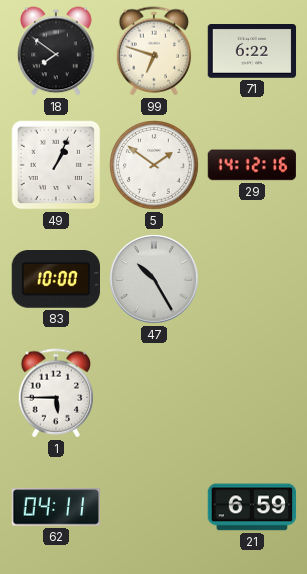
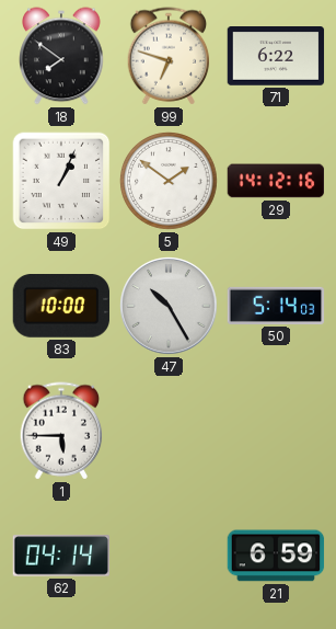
50: none -> 5:14 (276, 306)
62: 04:11 -> 04:14 (60, 556)
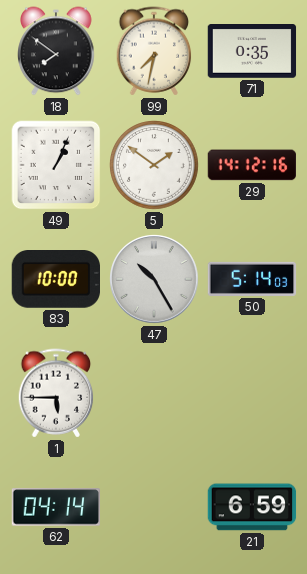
99: 6:48 -> 7:32 (154, 51)
71: 6:22 -> 0:35 (252, 52)
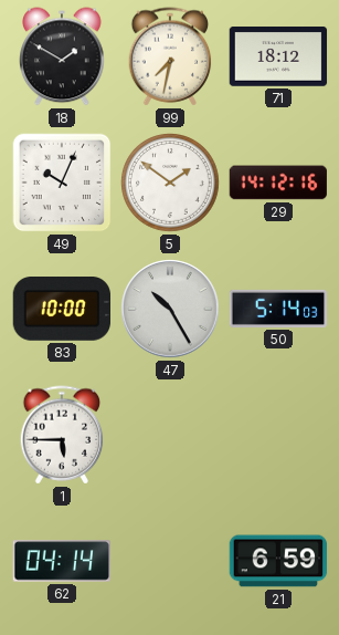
18: 7:51 -> 1:50 (62, 56)
71: 0:35 -> 18:12 (278, 58)
49: 1:04 -> 10:04 (62, 183)
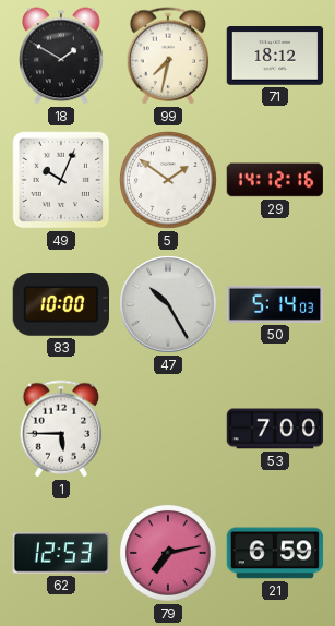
53: none -> 7:00 (275, 429)
62: 04:14 -> 12:53 (60, 553)
79: none -> 7:13 (168, 553)
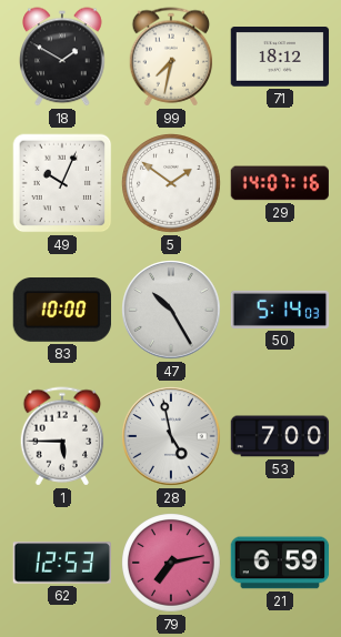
29: 14:12 -> 14:07 (280, 183)
28: none -> 4:58 (171, 436)
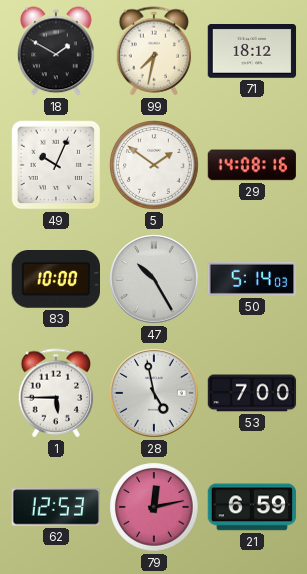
29: 14:07 -> 14:08 (252, 165)
79: 7:13 -> 12:13 (154, 507)
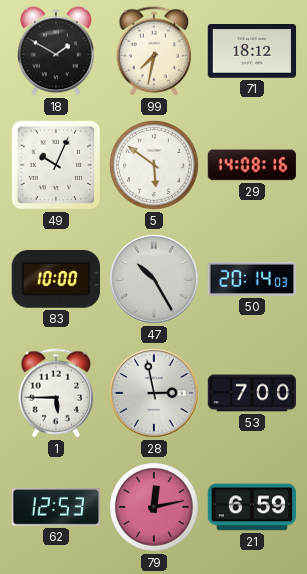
5: 1:51 -> 5:51 (154, 165)
50: 5:14 -> 20:14 (252, 279)
28: 4:58 -> 2:58 (154, 393)
